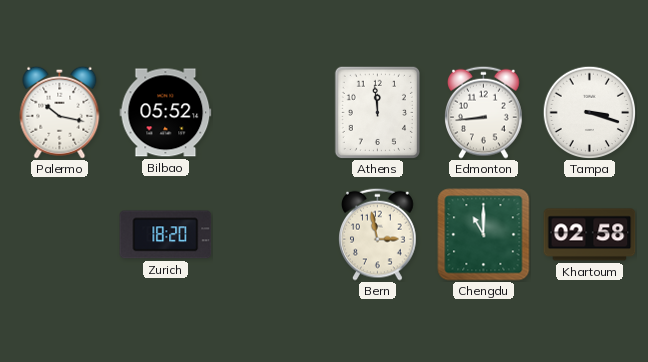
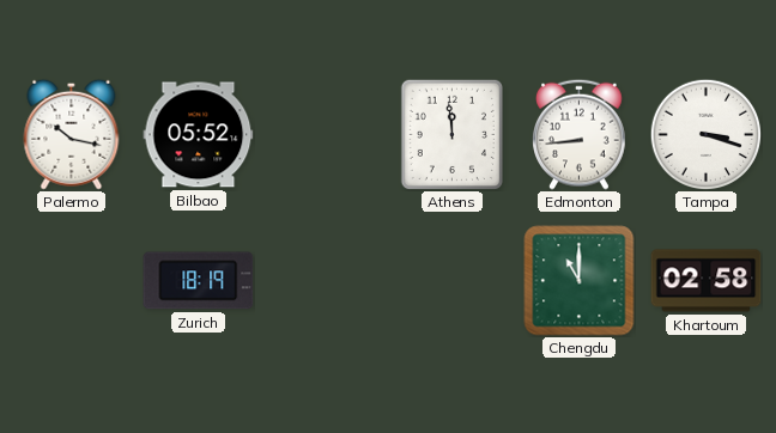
Zurich: 18:20 -> 18:19 (199, 281)
Bern: 2:58 -> none (378, 234)
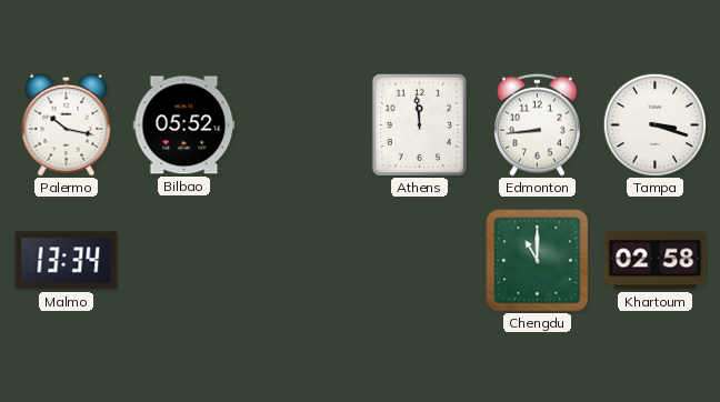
Malmo: none -> 13:34 (67, 261)
Zurich: 18:19 -> none (199, 281)
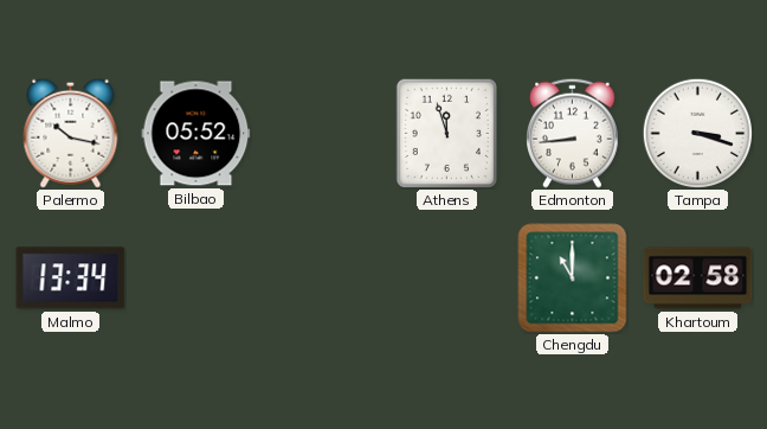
Athens: 11:59 -> 11:57 (446, 133)
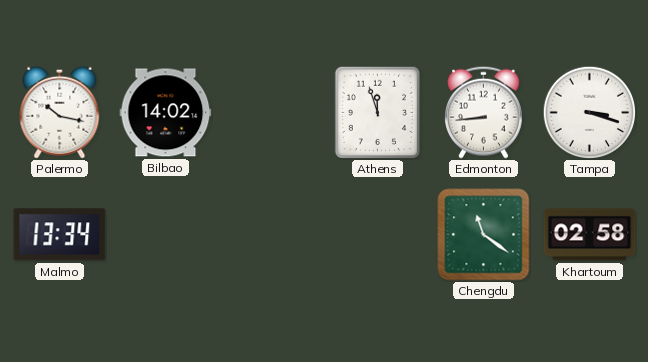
Bilbao: 05:52 -> 14:02 (166, 113)
Chengdu: 11:00 -> 11:21 (484, 235)
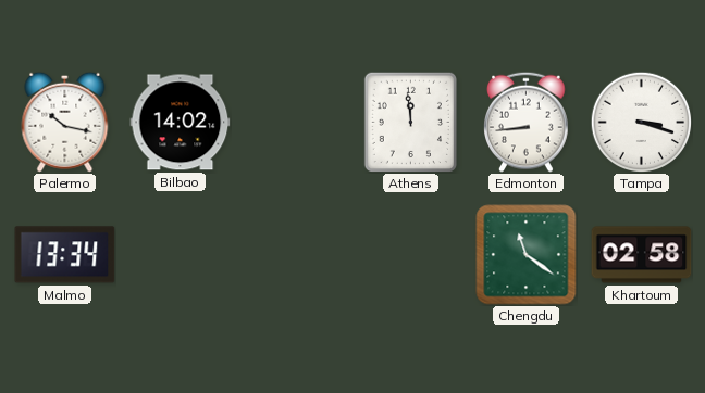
Athens: 11:57 -> 11:59 (410, 122)
